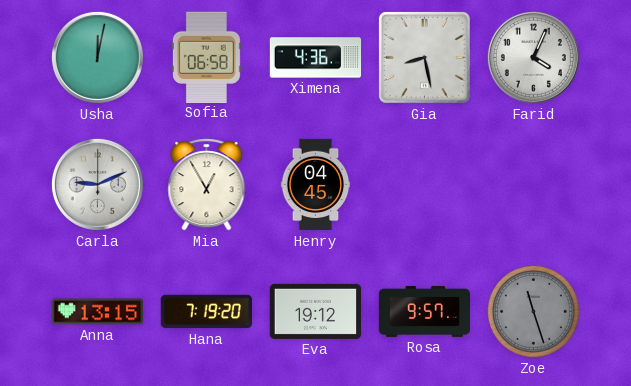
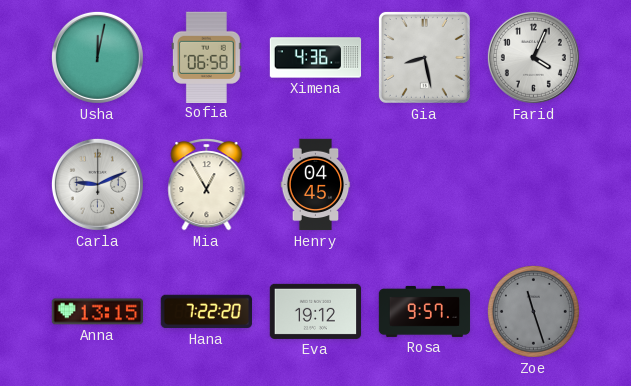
Hana: 7:19 -> 7:22 (206, 312)
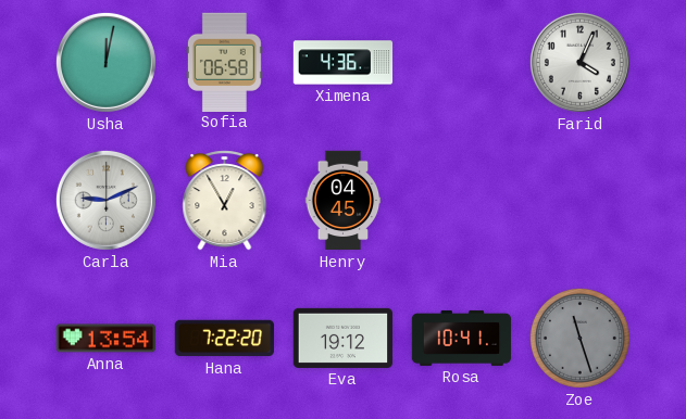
Gia: 8:28 -> none (424, 57)
Anna: 13:15 -> 13:54 (105, 339)
Rosa: 9:57 -> 10:41 (462, 338)
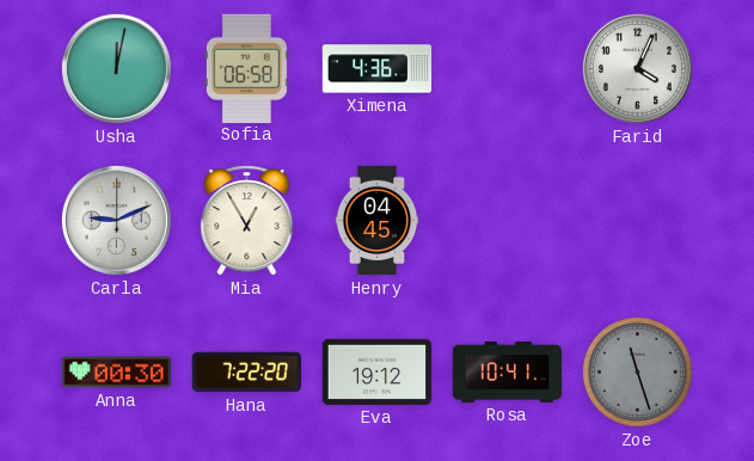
Anna: 13:54 -> 00:30 (116, 373)
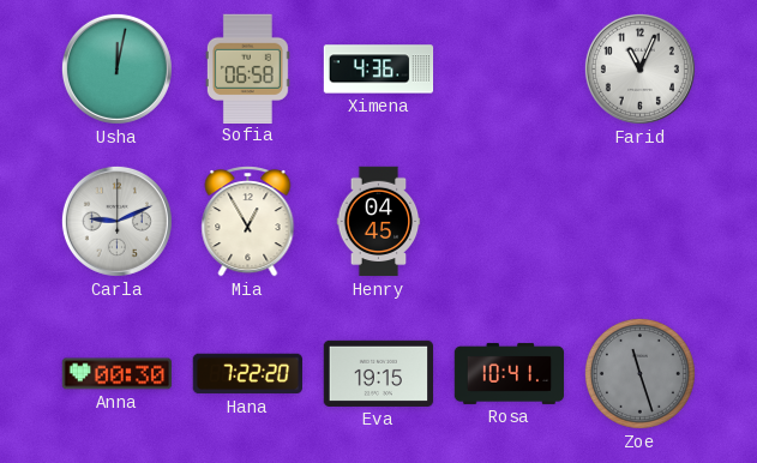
Farid: 4:04 -> 11:04 (639, 68)
Eva: 19:12 -> 19:15 (379, 373)
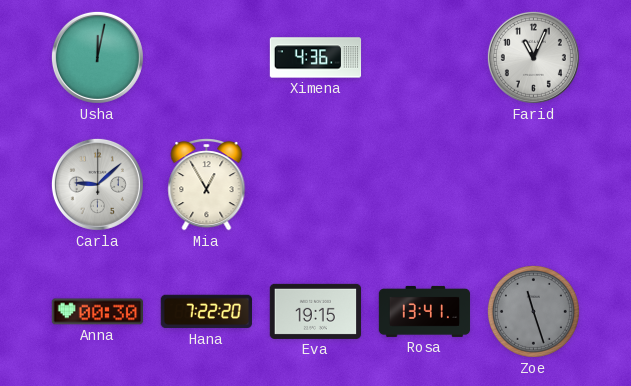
Sofia: 06:58 -> none (247, 68)
Carla: 9:11 -> 9:08 (97, 184)
Henry: 04:45 -> none (379, 222)
Rosa: 10:41 -> 13:41 (425, 311)
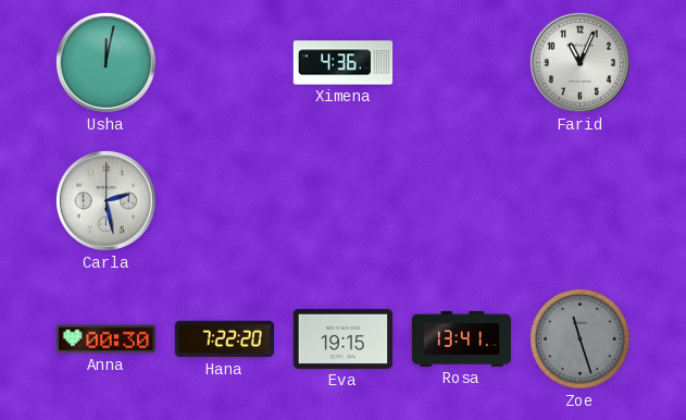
Carla: 9:08 -> 2:28 (105, 200)
Mia: 12:55 -> none (207, 185)
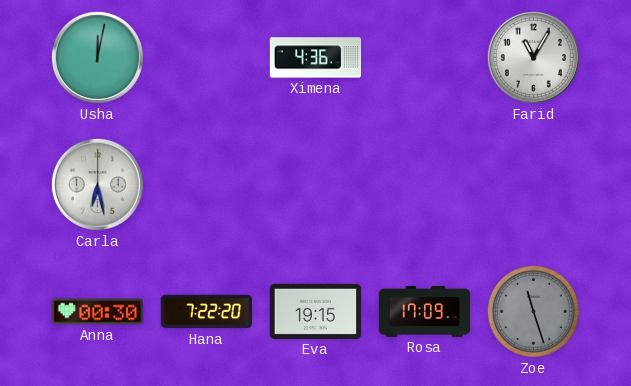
Farid: 11:04 -> 11:05 (533, 57)
Carla: 2:28 -> 6:28 (97, 184)
Rosa: 13:41 -> 17:09 (425, 311)
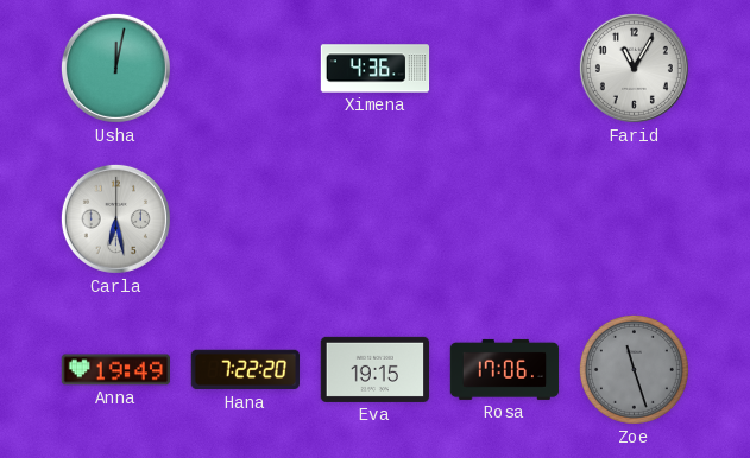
Anna: 00:30 -> 19:49 (115, 370)
Rosa: 17:09 -> 17:06 (505, 369)
